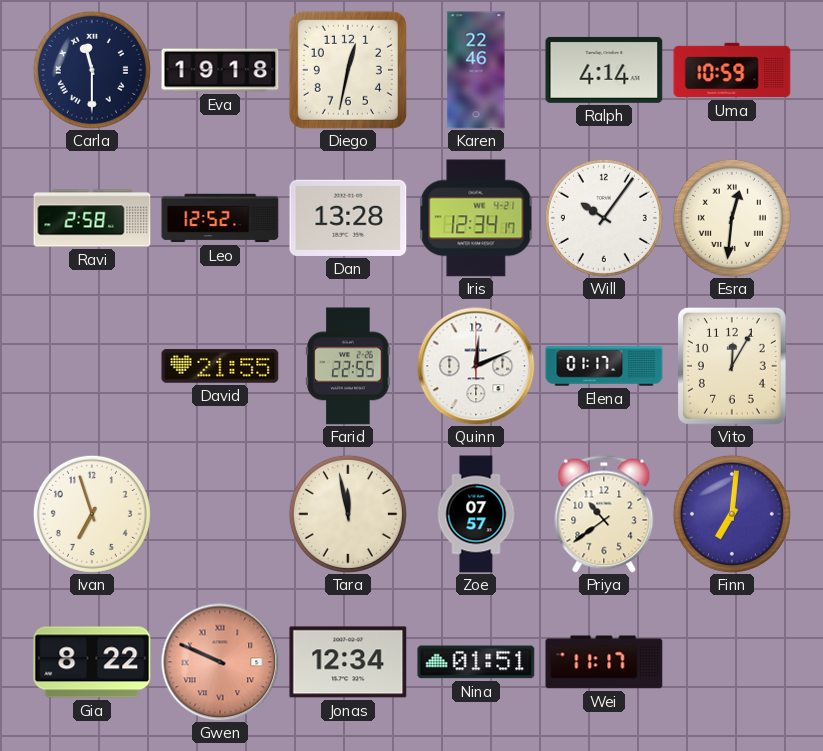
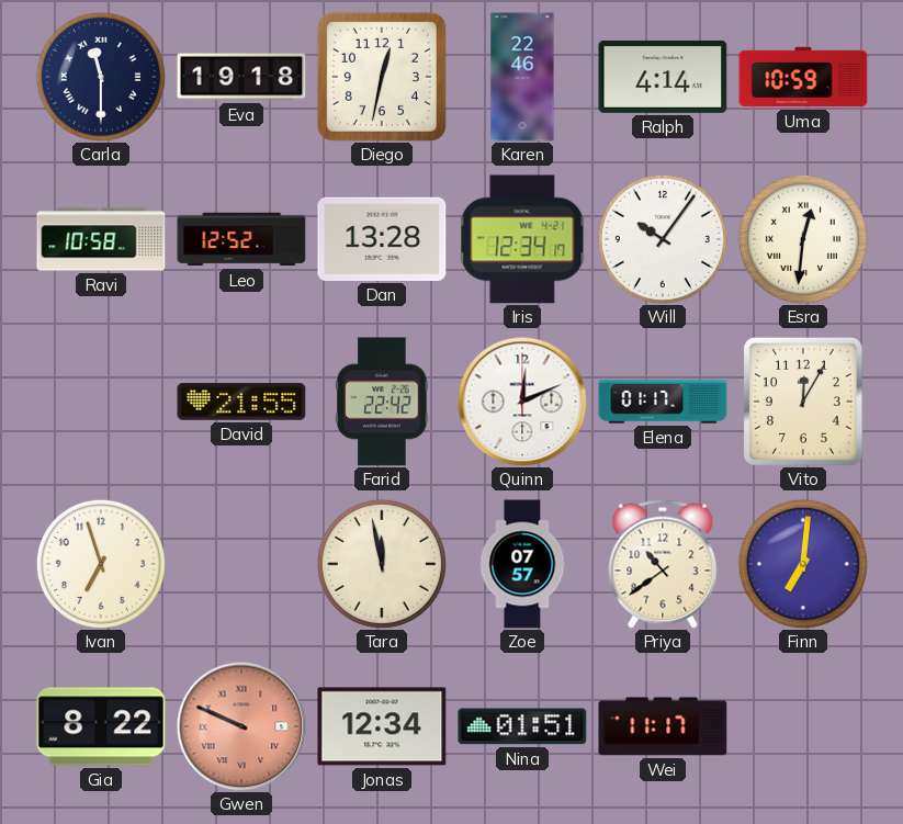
Ravi: 2:58 -> 10:58 (101, 239)
Farid: 22:55 -> 22:42 (382, 402)
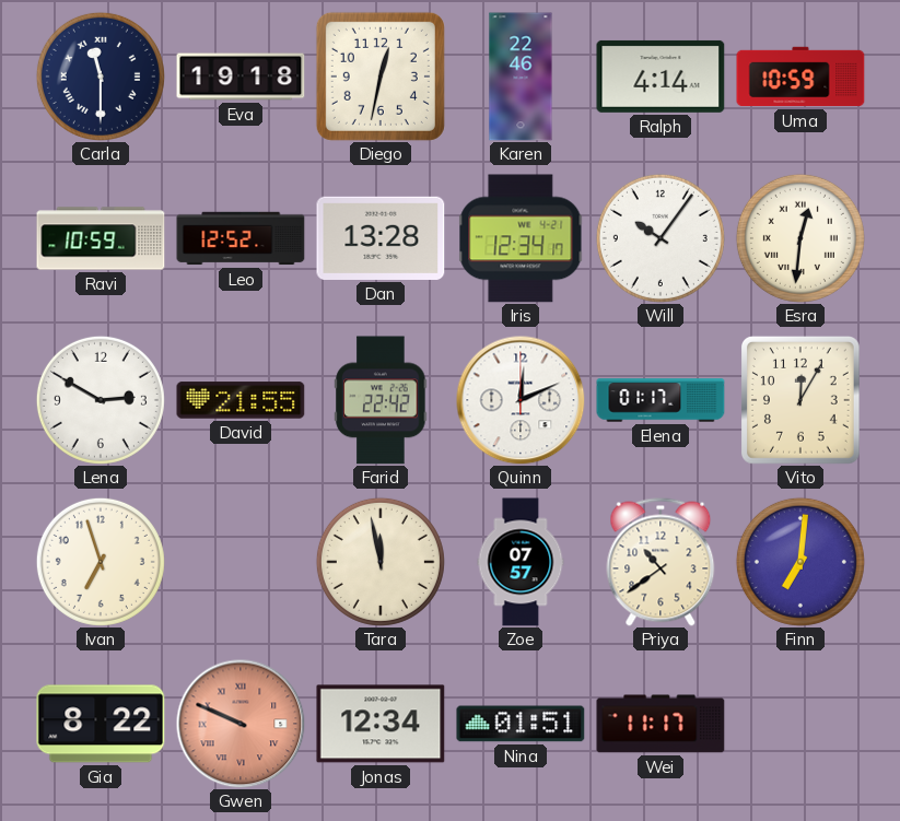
Ravi: 10:58 -> 10:59 (101, 238)
Lena: none -> 2:50 (101, 400)
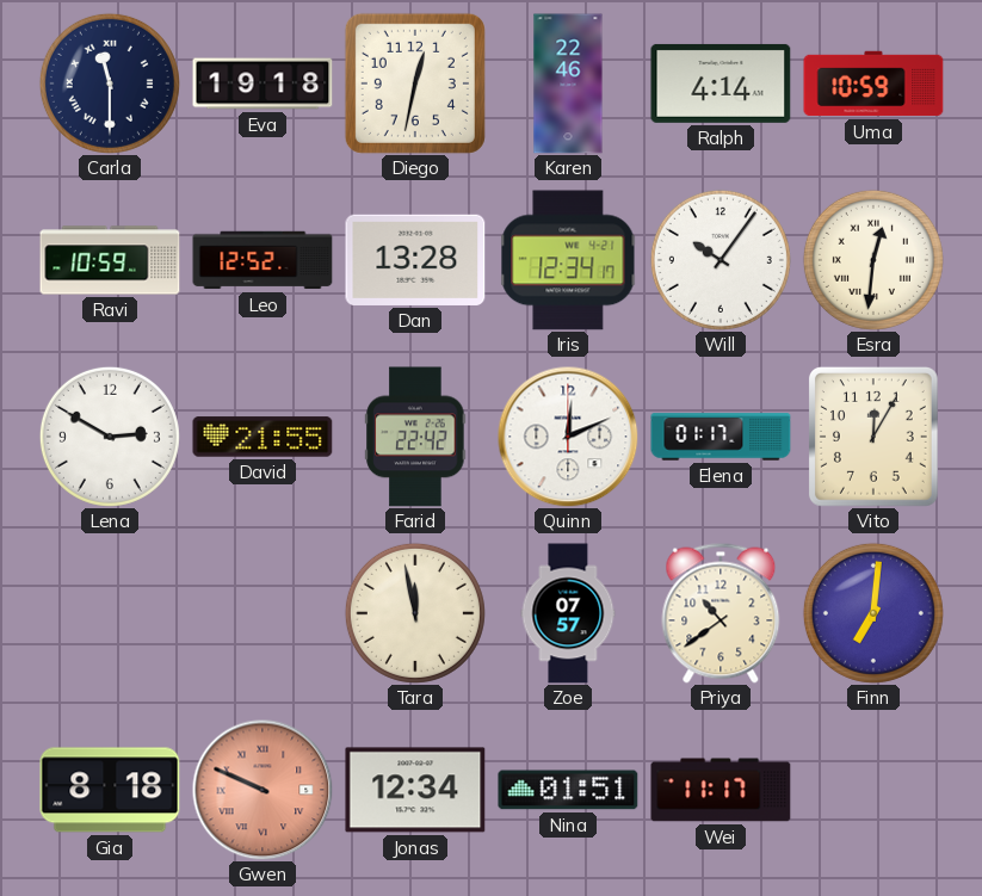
Ivan: 6:57 -> none (101, 562)
Gia: 8:22 -> 8:18 (110, 790)
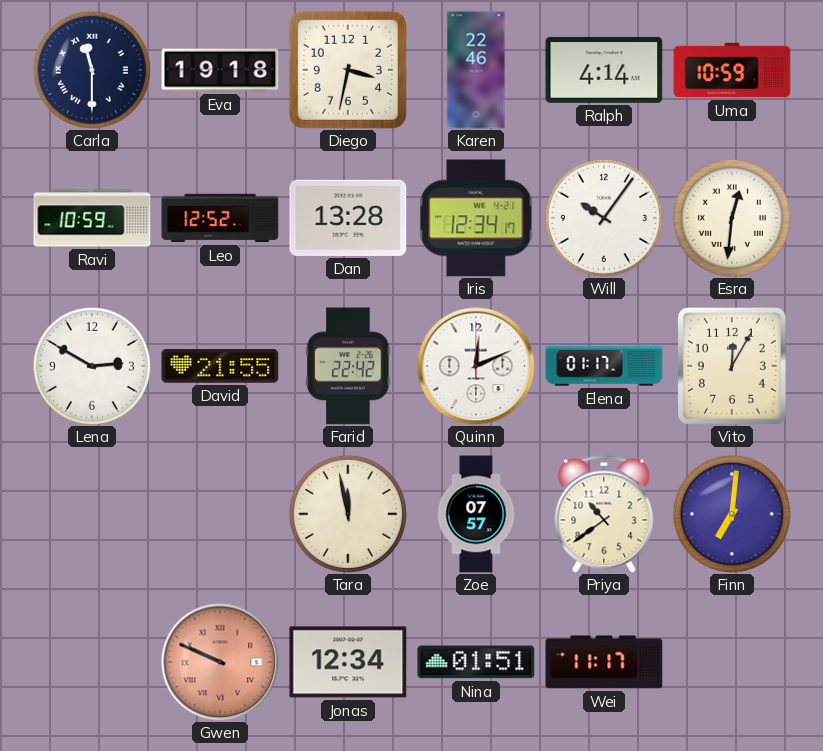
Diego: 12:32 -> 3:32 (348, 70)
Gia: 8:18 -> none (110, 790)
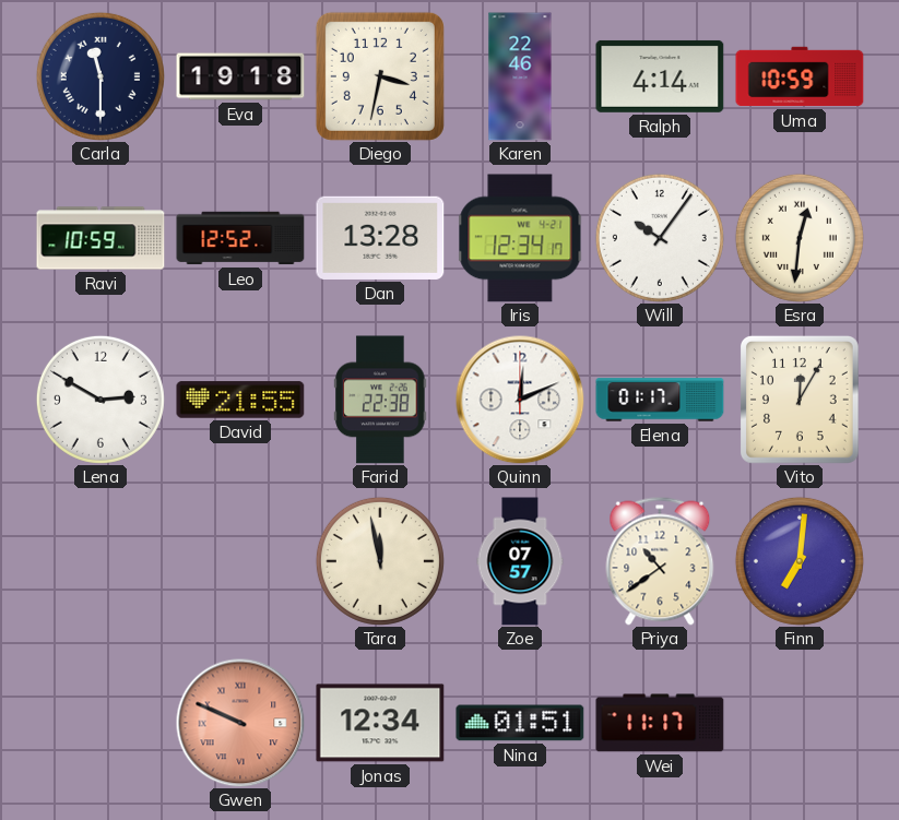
Farid: 22:42 -> 22:38 (380, 400)
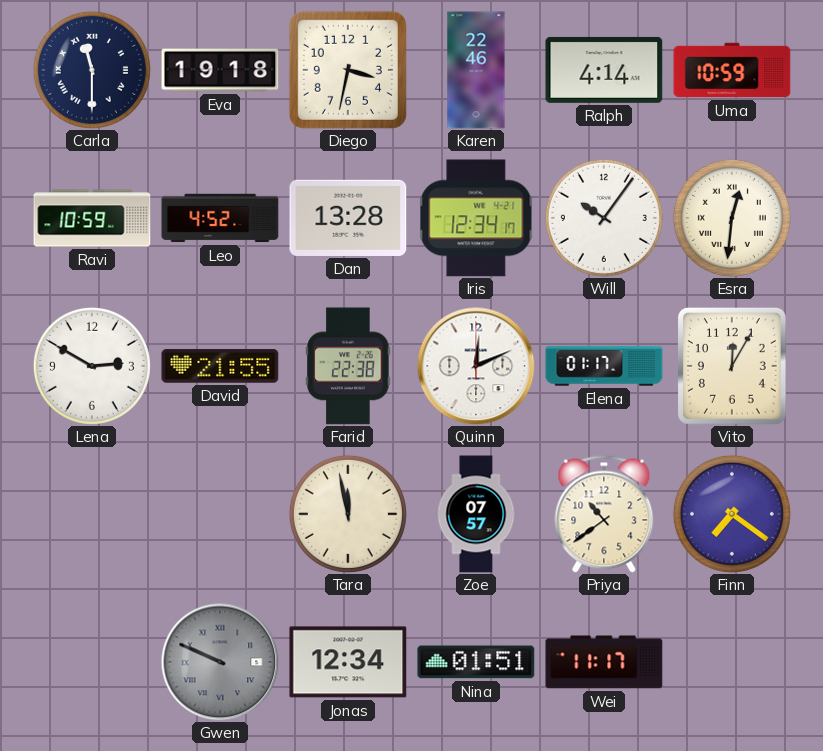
Leo: 12:52 -> 4:52 (220, 218)
Finn: 7:01 -> 7:21 (732, 514)
Gwen dial: salmon -> grey (220, 662)
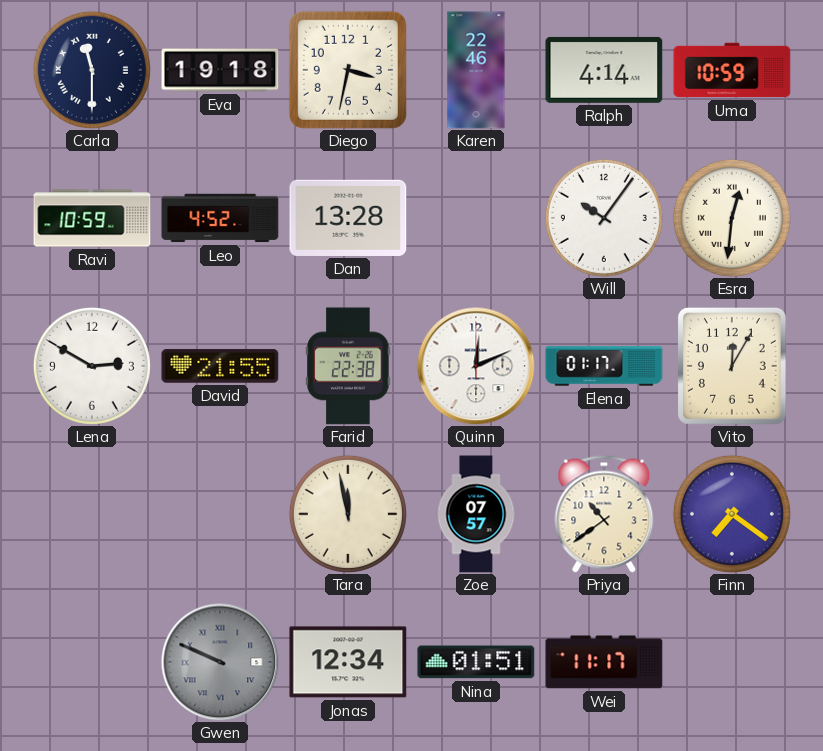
Iris: 12:34 -> none (476, 218)
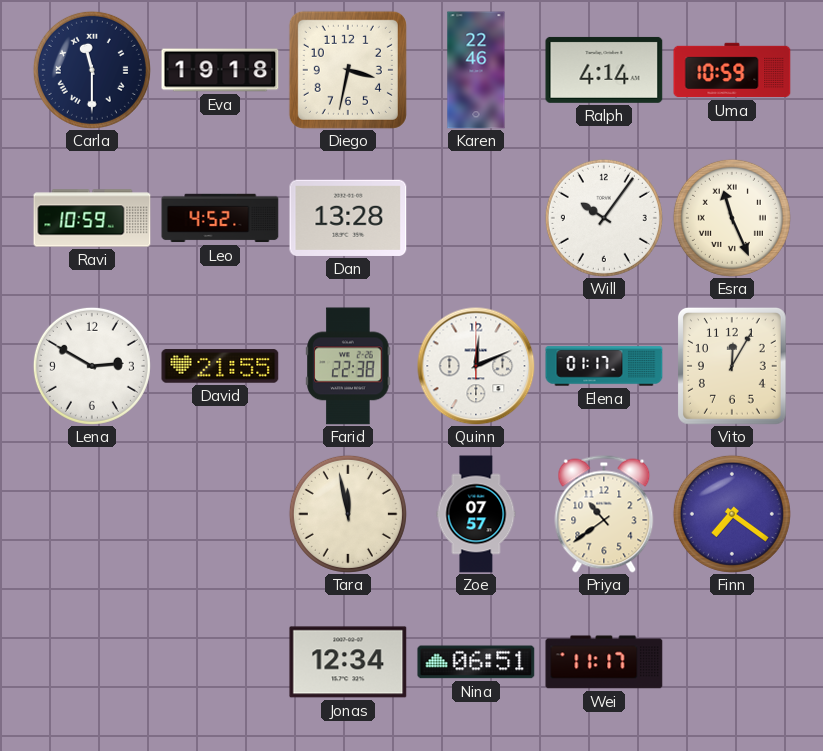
Esra: 12:31 -> 11:26 (732, 218)
Gwen: 9:49 -> none (220, 662)
Nina: 01:51 -> 06:51 (476, 662)
